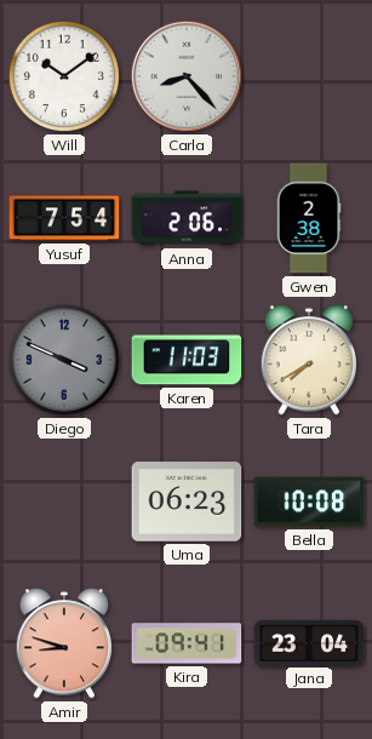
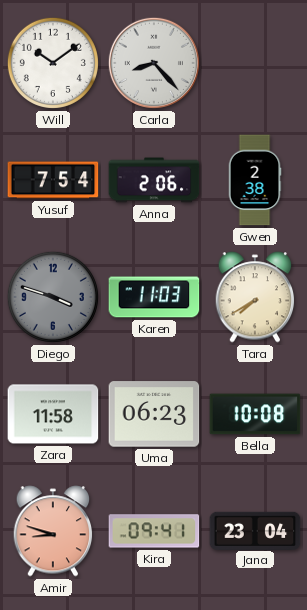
Diego: 3:49 -> 3:48 (53, 297)
Zara: none -> 11:58 (53, 414)
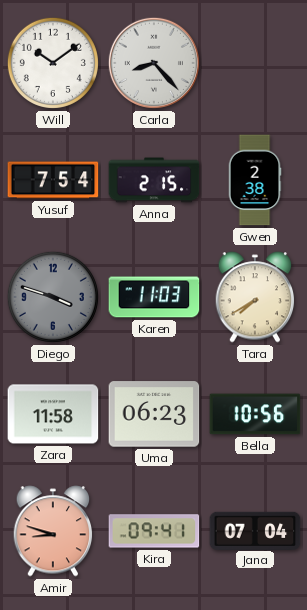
Anna: 2:06 -> 2:15 (154, 180)
Bella: 10:08 -> 10:56 (255, 414)
Jana: 23:04 -> 07:04 (255, 530)
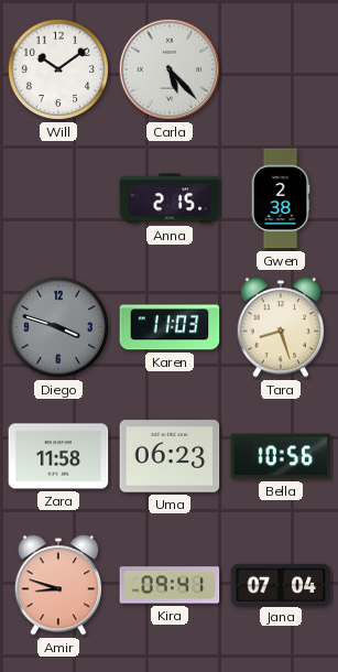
Carla: 8:23 -> 5:23 (170, 69)
Yusuf: 7:54 -> none (53, 180)
Tara: 7:40 -> 8:27 (281, 327)
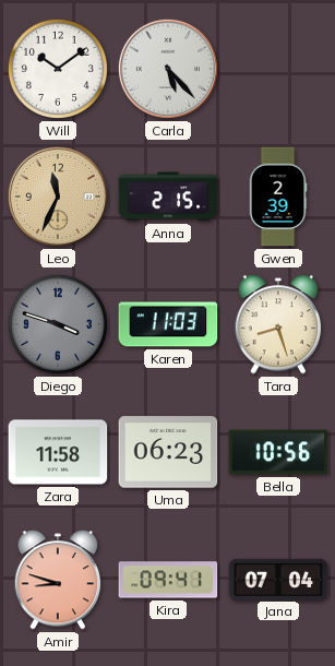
Leo: none -> 11:34 (58, 197)
Gwen: 2:38 -> 2:39 (278, 197)
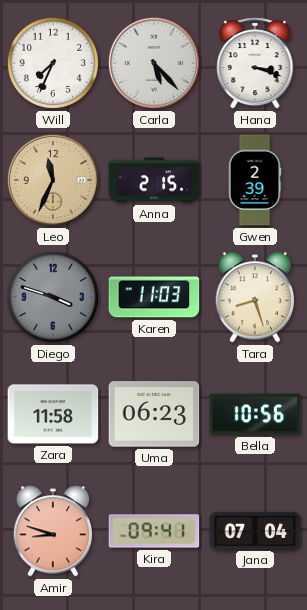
Will: 10:09 -> 7:34 (53, 63)
Hana: none -> 3:18 (255, 63)
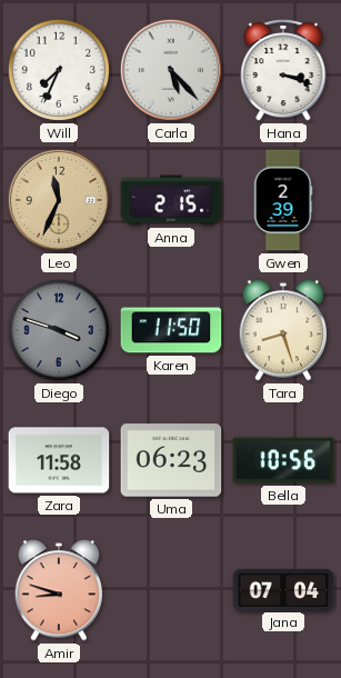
Karen: 11:03 -> 11:50 (171, 330)
Kira: 09:41 -> none (154, 531)
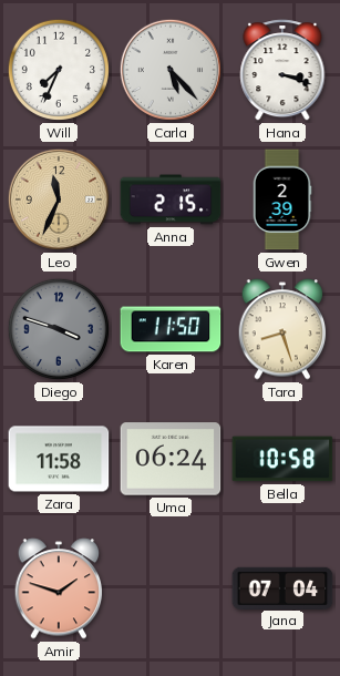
Uma: 06:23 -> 06:24 (171, 459)
Bella: 10:56 -> 10:58 (282, 459)
Amir: 8:48 -> 1:48 (59, 588)
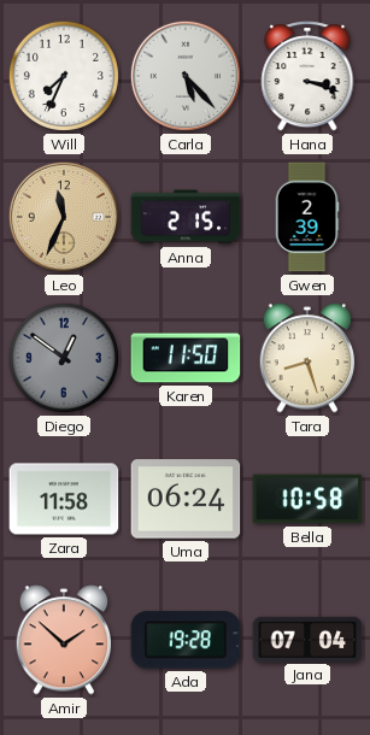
Diego: 3:48 -> 12:51 (64, 358)
Amir: 1:48 -> 1:52 (64, 640)
Ada: none -> 19:28 (186, 640)
